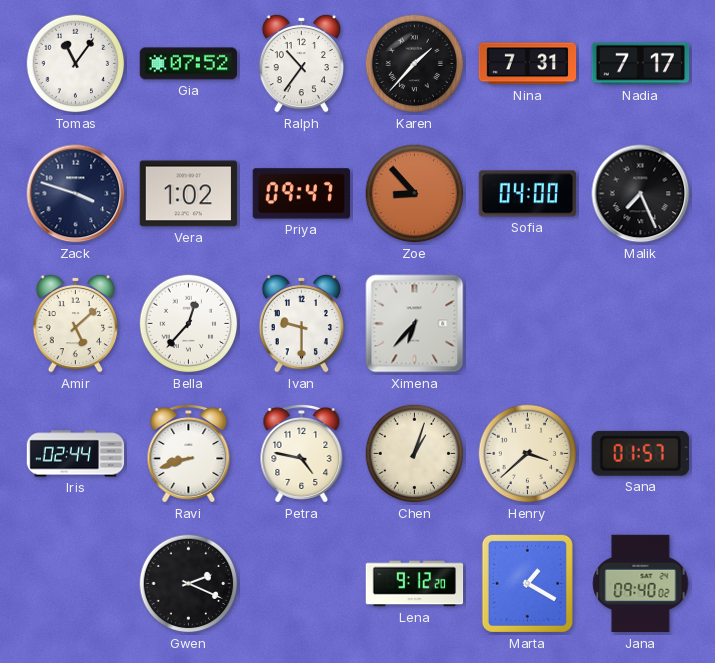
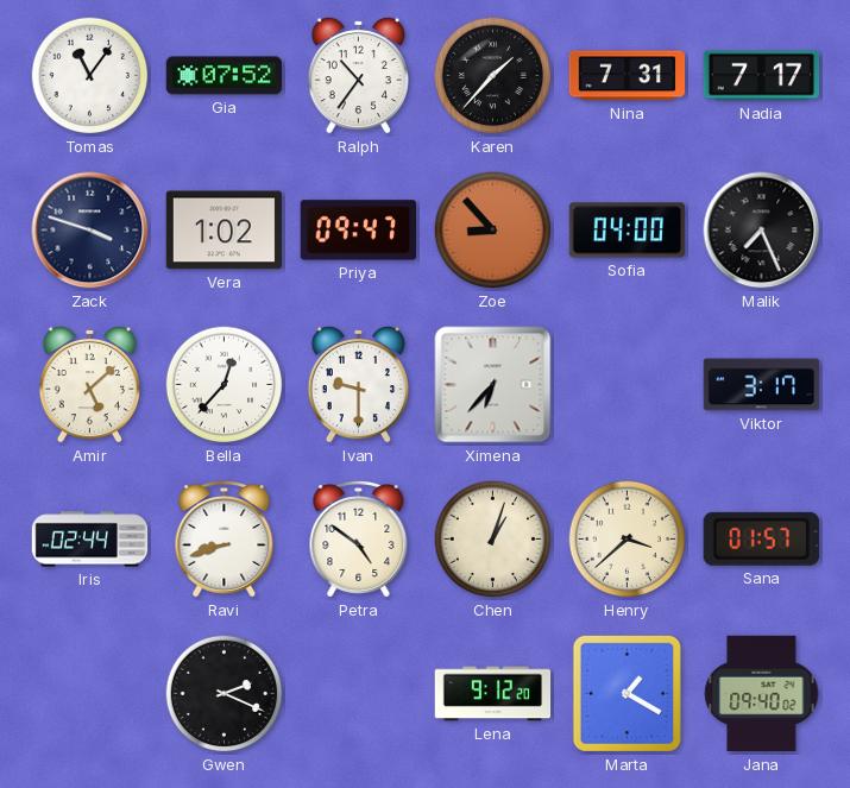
Viktor: none -> 3:17 (762, 385)
Petra: 4:47 -> 4:51 (359, 540)
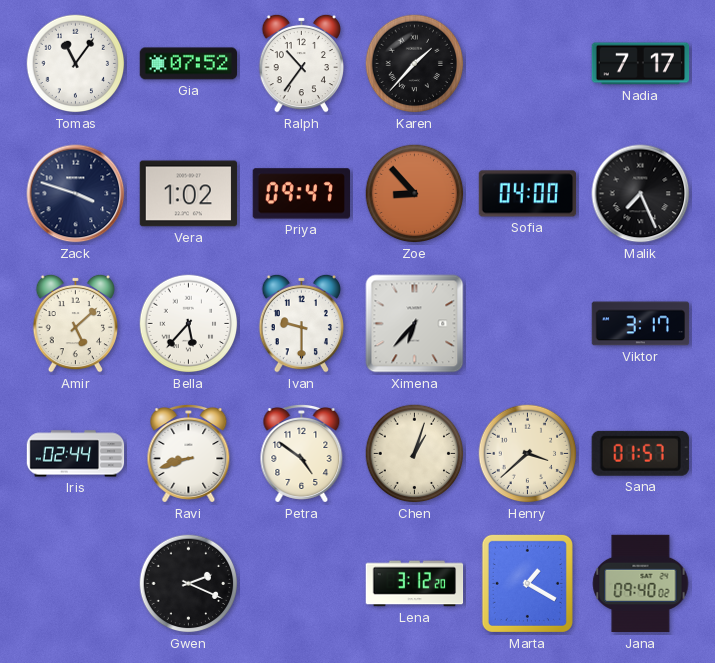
Nina: 7:31 -> none (628, 76)
Bella: 12:37 -> 5:37 (189, 324)
Lena: 9:12 -> 3:12 (415, 584)
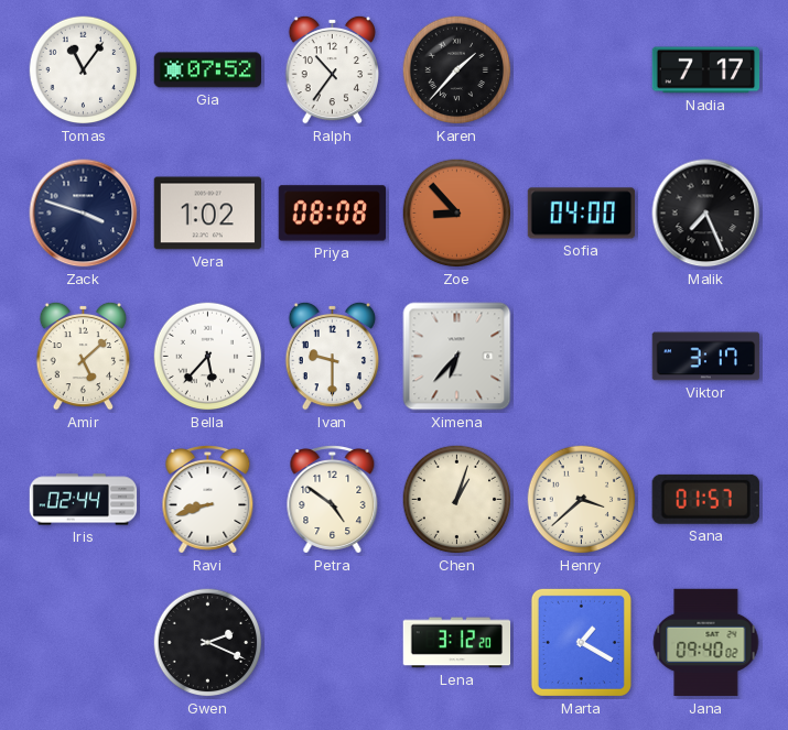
Priya: 09:47 -> 08:08 (332, 214)
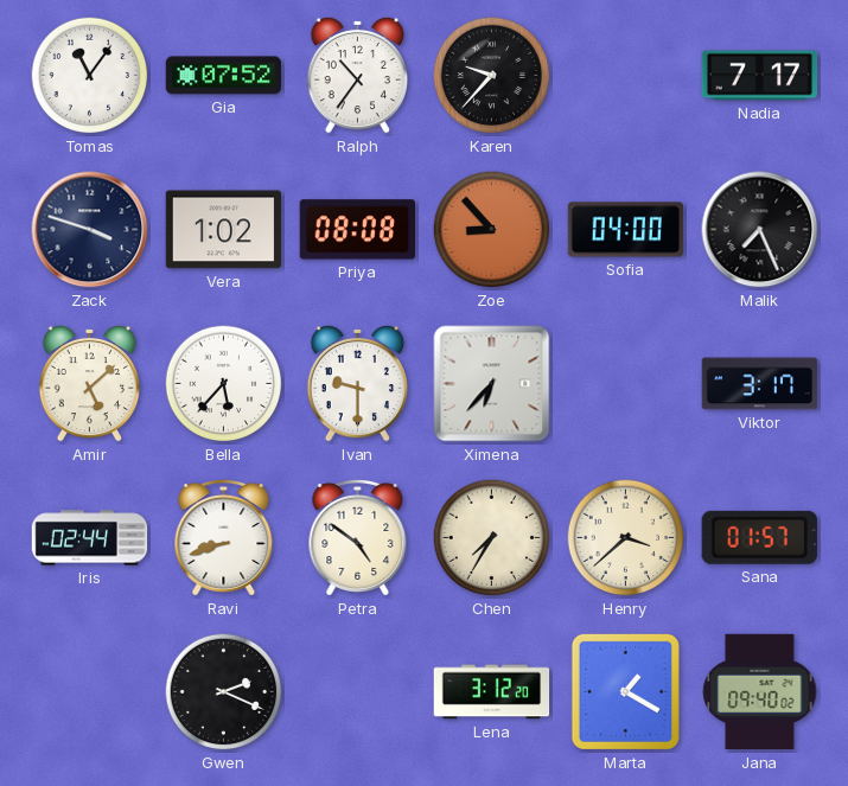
Karen: 1:37 -> 9:37 (492, 76)
Chen: 1:03 -> 7:35 (492, 538)
